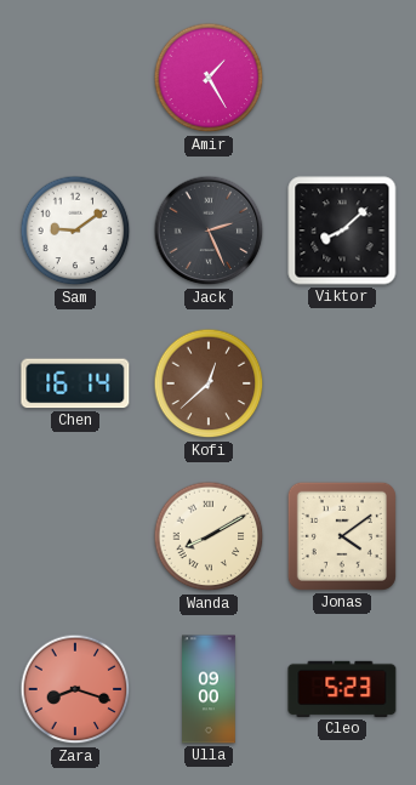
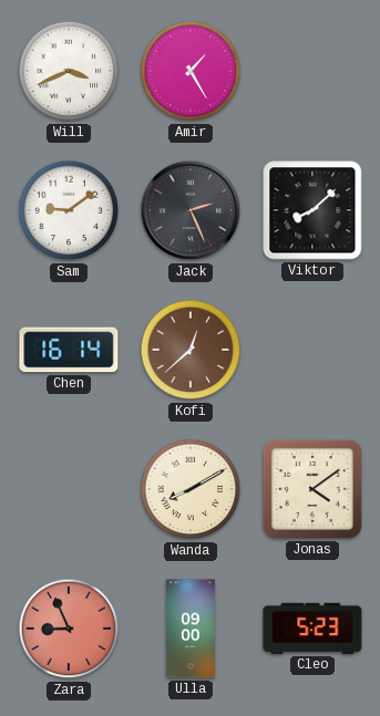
Will: none -> 3:41 (69, 71)
Zara: 8:18 -> 8:56 (69, 629)
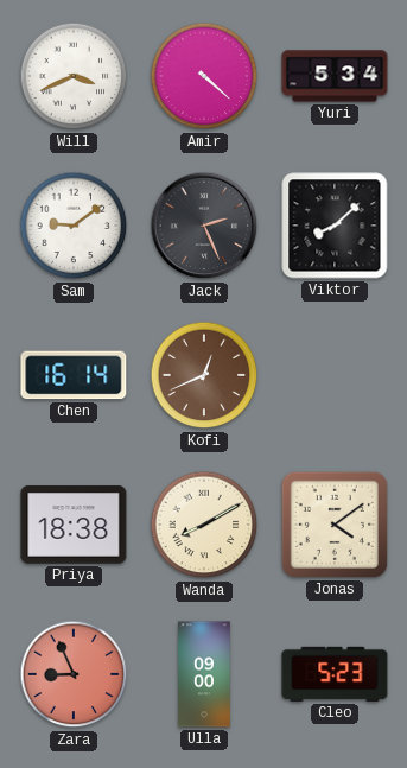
Amir: 1:25 -> 4:22 (204, 76)
Yuri: none -> 5:34 (335, 76)
Kofi: 12:38 -> 12:41 (204, 375)
Priya: none -> 18:38 (74, 525)
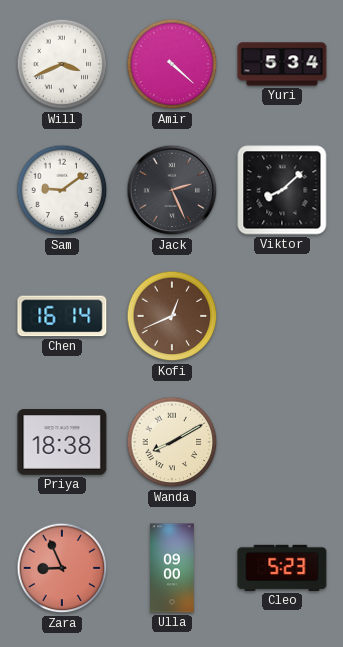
Jonas: 4:09 -> none (335, 525)
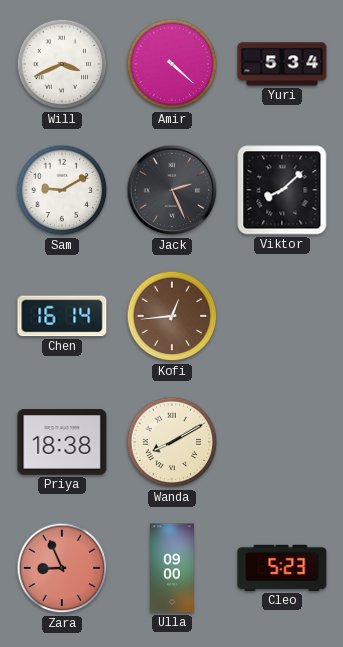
Sam: 9:09 -> 9:10 (62, 190)
Kofi: 12:41 -> 12:44 (172, 316)
